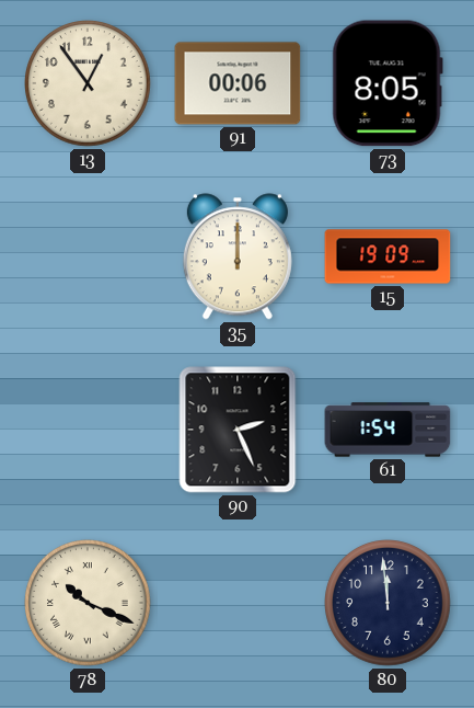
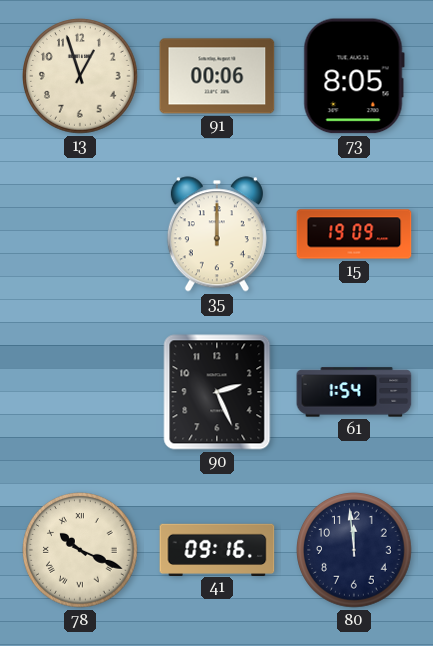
13: 12:54 -> 12:57 (81, 77)
41: none -> 09:16 (217, 549)
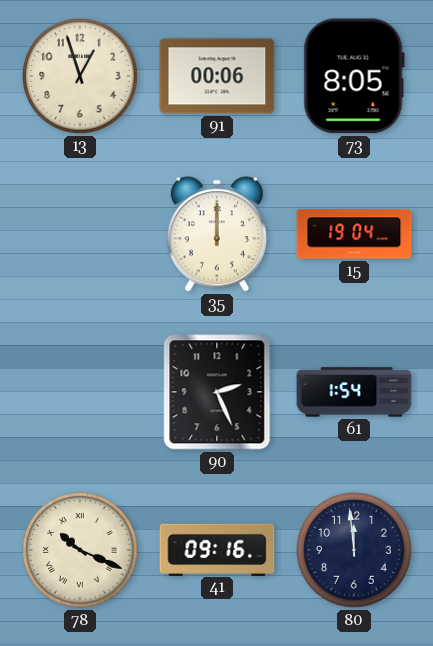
15: 19:09 -> 19:04 (354, 234)
